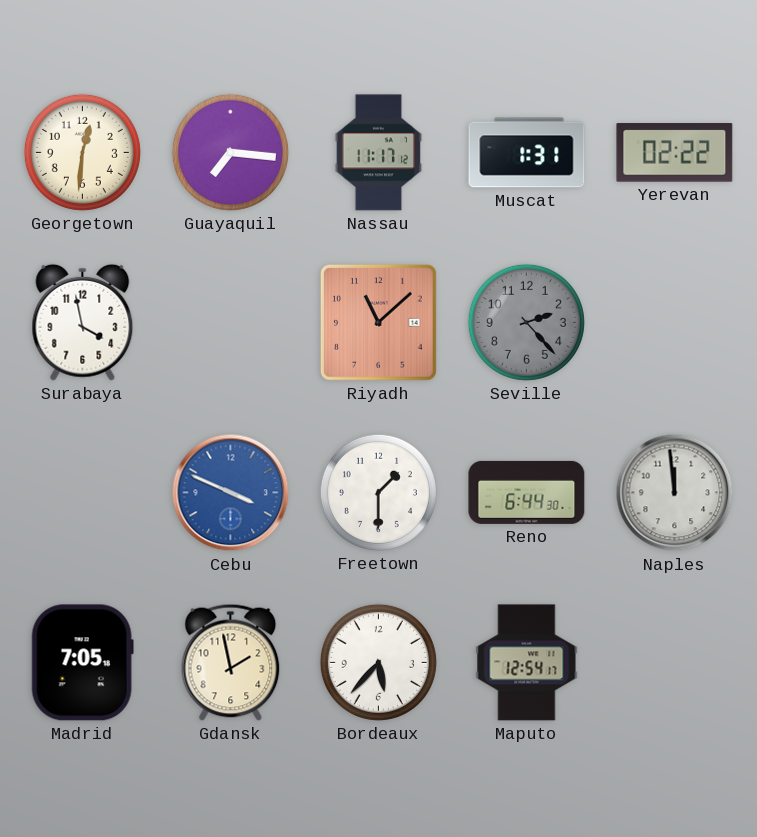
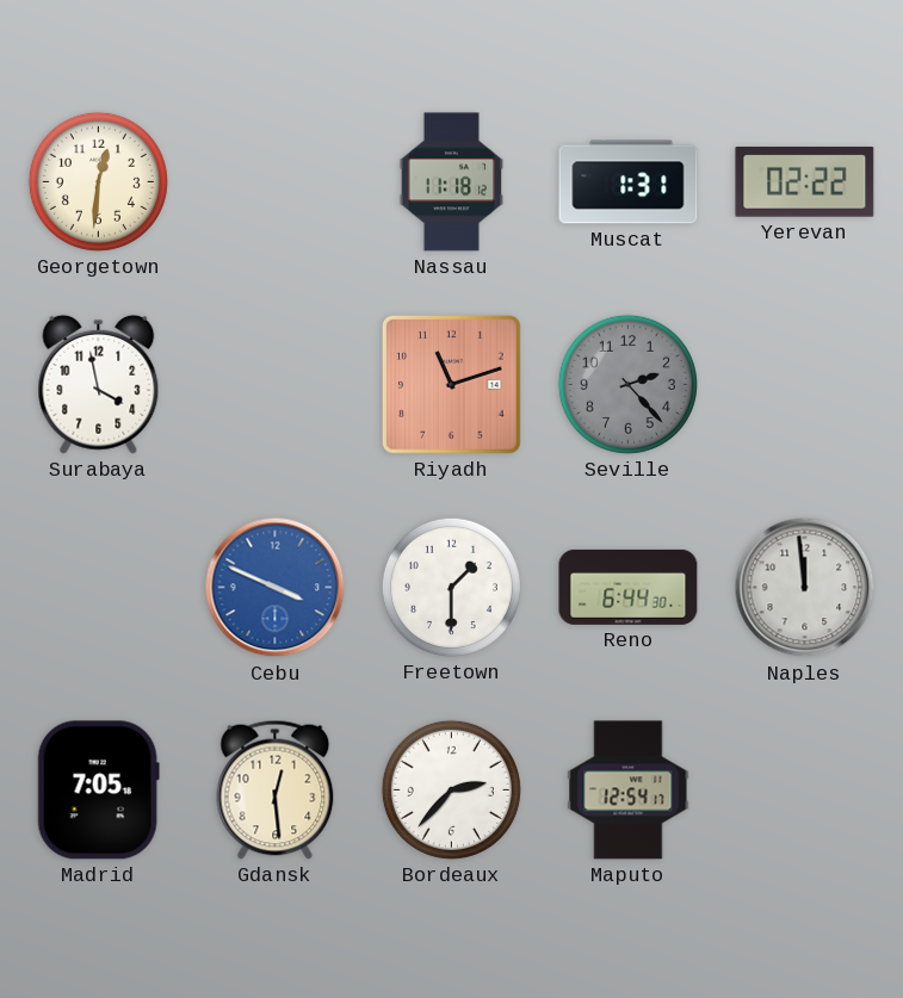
Guayaquil: 7:16 -> none (230, 152)
Nassau: 11:17 -> 11:18 (451, 182)
Riyadh: 11:08 -> 11:12 (452, 385)
Gdansk: 1:58 -> 12:29 (276, 789)
Bordeaux: 5:37 -> 2:37 (451, 789)
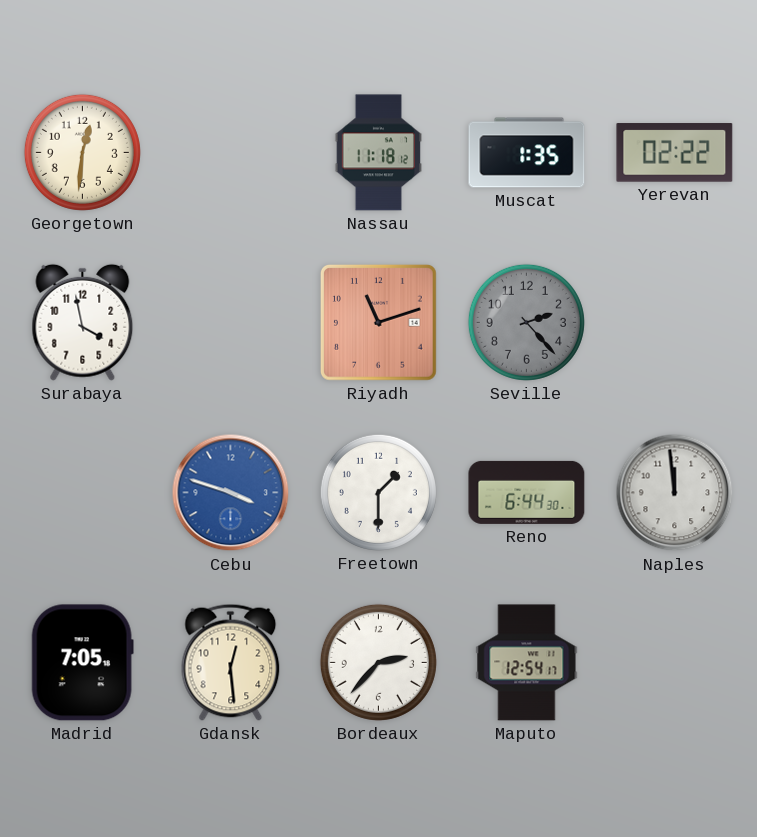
Muscat: 1:31 -> 1:35 (527, 153)
Cebu: 3:49 -> 3:48 (231, 493)
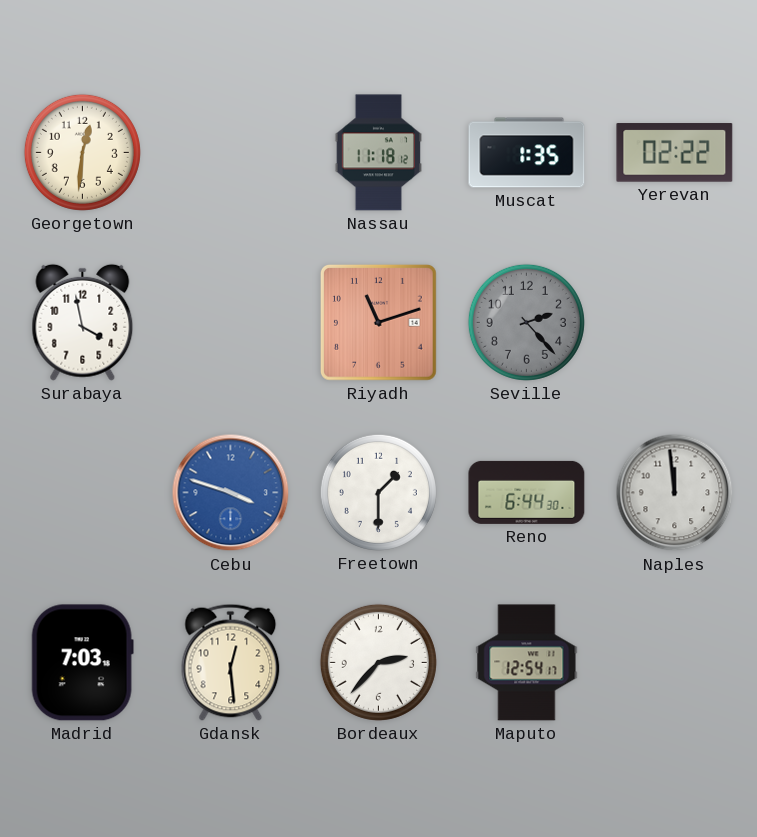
Madrid: 7:05 -> 7:03 (82, 663)
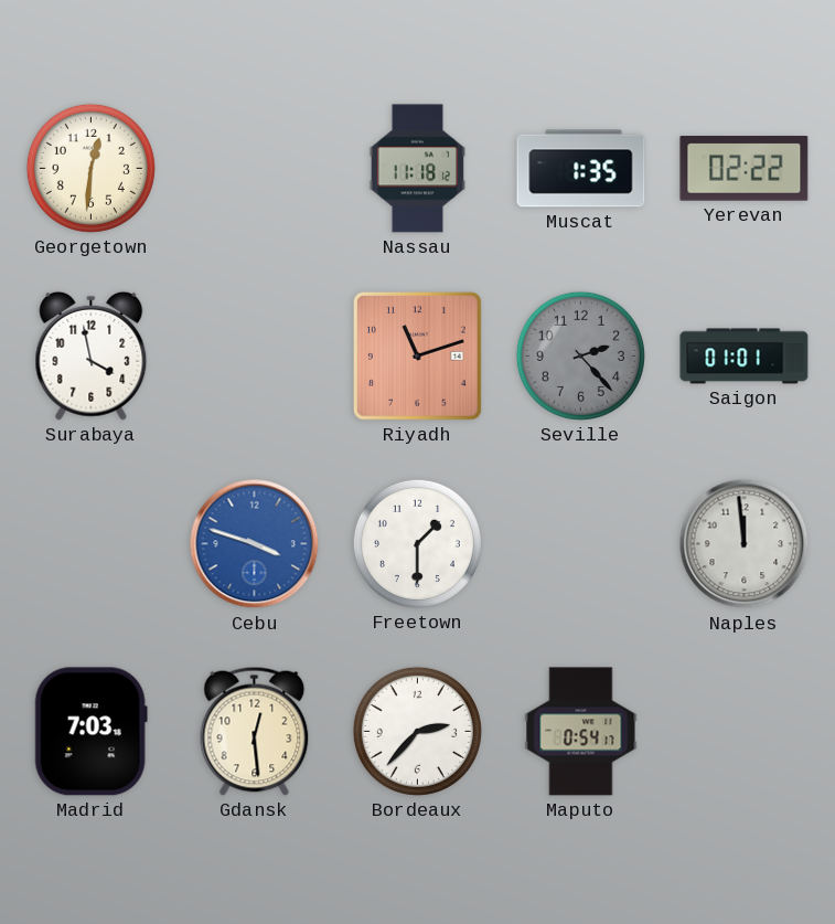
Saigon: none -> 01:01 (745, 357)
Reno: 6:44 -> none (527, 492)
Maputo: 12:54 -> 0:54 (581, 732)
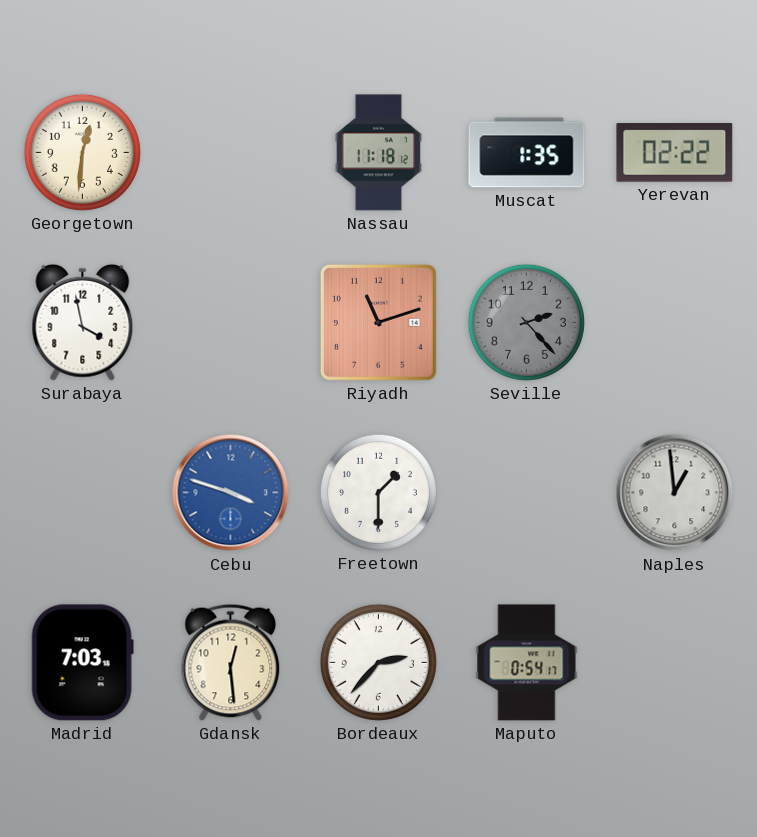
Saigon: 01:01 -> none (745, 357)
Naples: 11:59 -> 12:59 (675, 493)
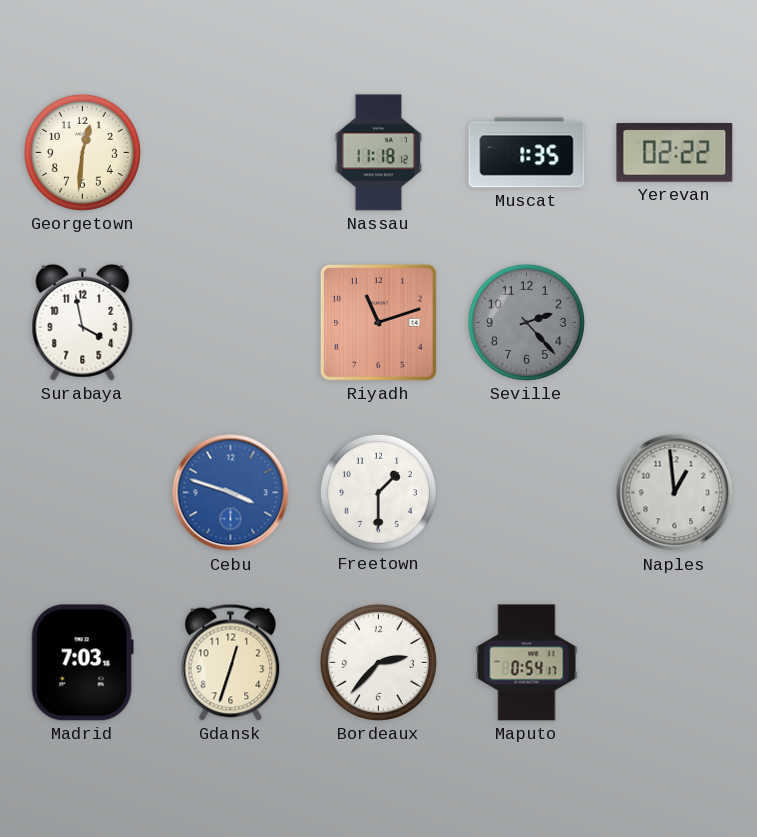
Gdansk: 12:29 -> 12:33 (231, 662)
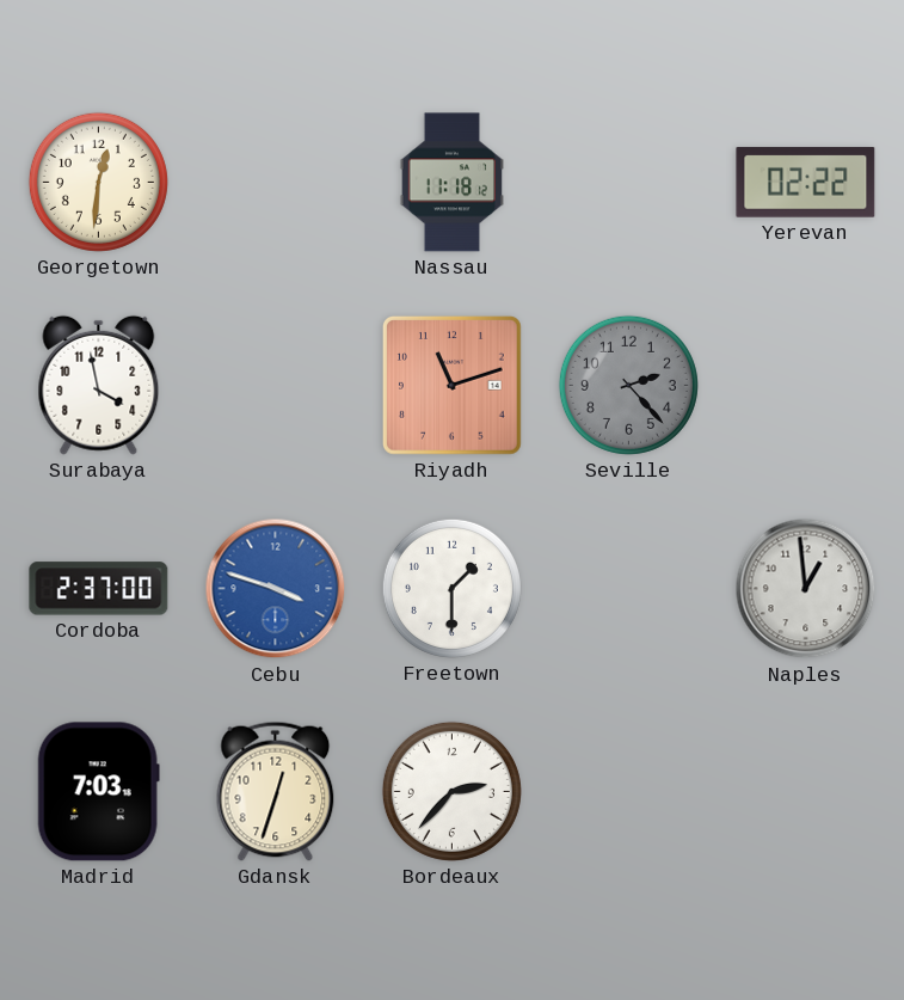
Muscat: 1:35 -> none (527, 153)
Cordoba: none -> 2:37 (99, 589)
Maputo: 0:54 -> none (527, 663)
